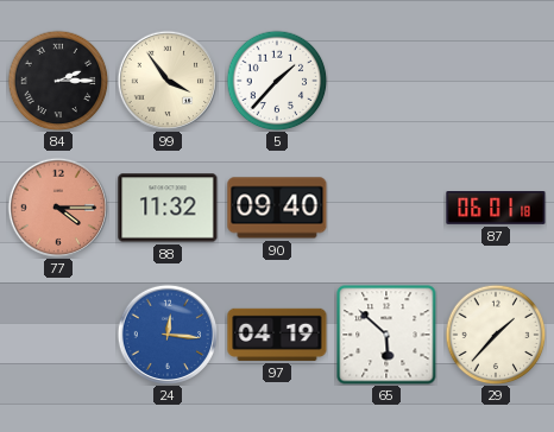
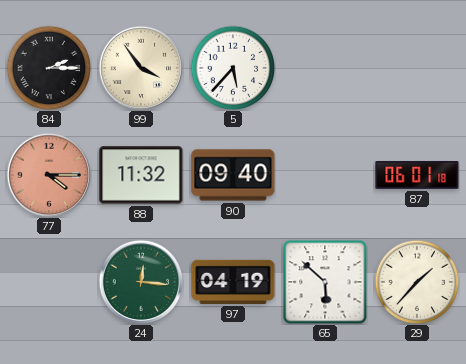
5: 1:37 -> 5:37 (233, 68)
24 dial: blue -> green (140, 281)
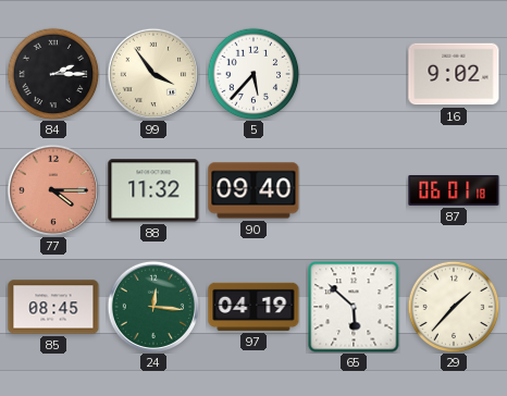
16: none -> 9:02 (454, 74)
85: none -> 08:45 (53, 307)
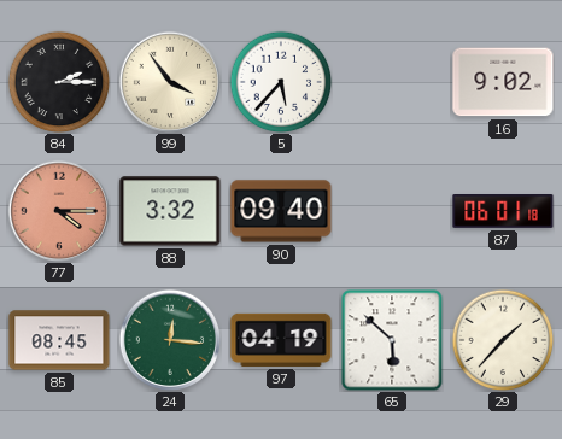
88: 11:32 -> 3:32 (170, 211)
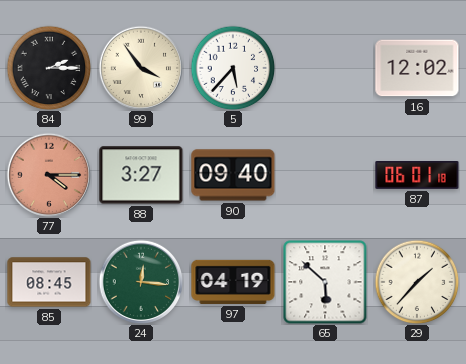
16: 9:02 -> 12:02 (417, 68)
88: 3:32 -> 3:27 (141, 175)
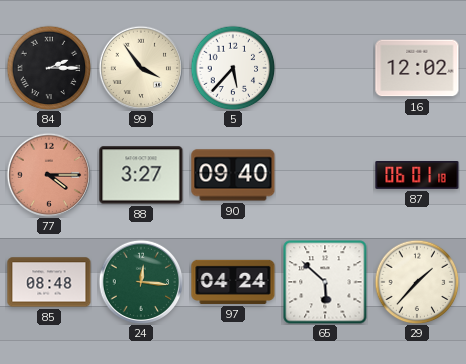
85: 08:45 -> 08:48 (49, 282)
97: 04:19 -> 04:24 (233, 282)
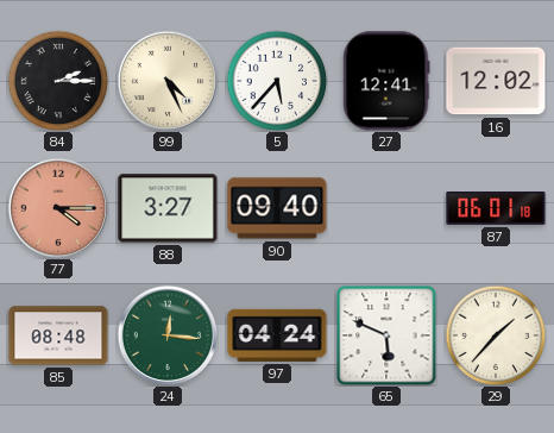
99: 3:54 -> 4:26 (166, 80)
27: none -> 12:41 (386, 81)
65: 5:52 -> 5:49 (386, 335)
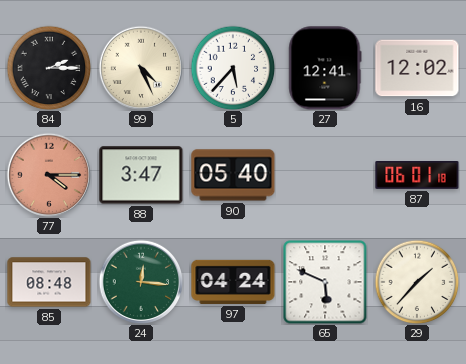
88: 3:27 -> 3:47 (141, 175)
90: 09:40 -> 05:40 (233, 175)
